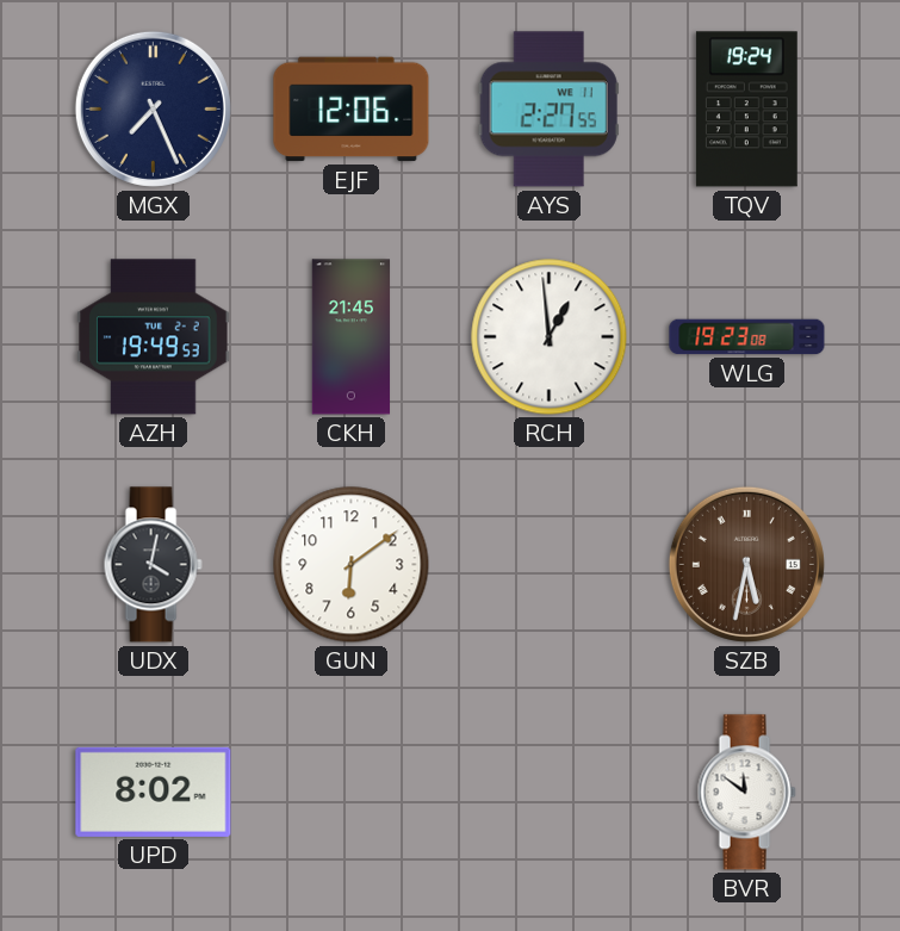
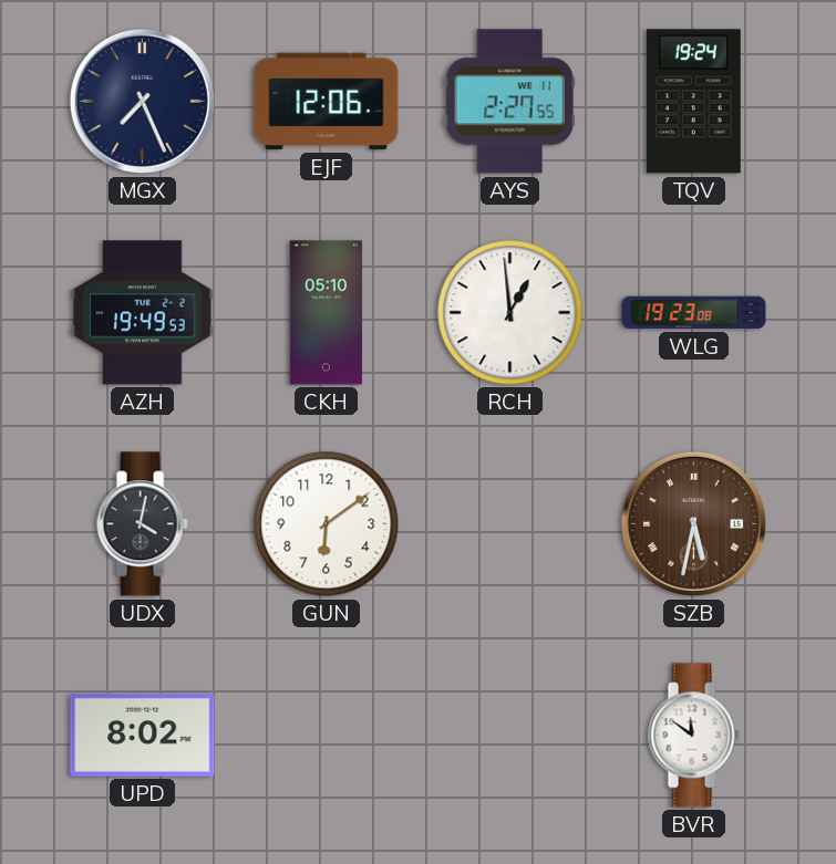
CKH: 21:45 -> 05:10 (327, 313)
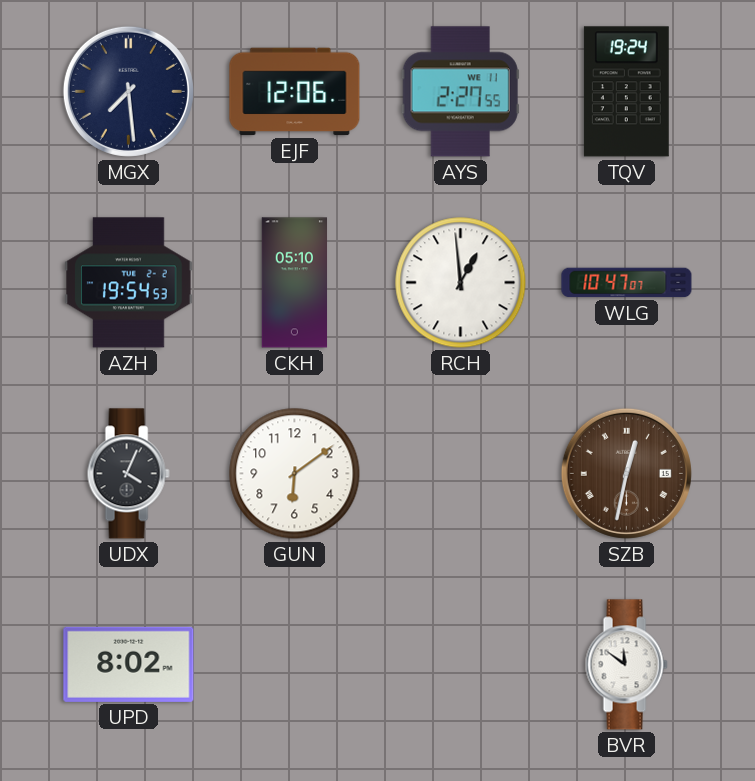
MGX: 7:26 -> 7:29 (128, 91)
AZH: 19:49 -> 19:54 (129, 283)
WLG: 19:23 -> 10:47 (627, 283)
UDX: 4:02 -> 4:04 (128, 474)
SZB: 5:32 -> 12:32 (626, 473)
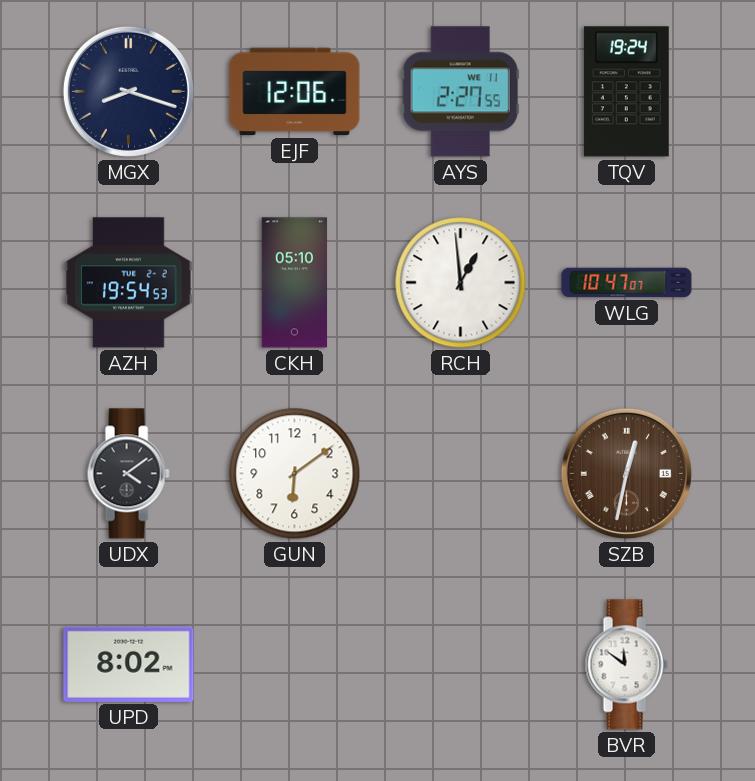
MGX: 7:29 -> 8:18 (128, 91)
UDX: 4:04 -> 4:09 (128, 474)
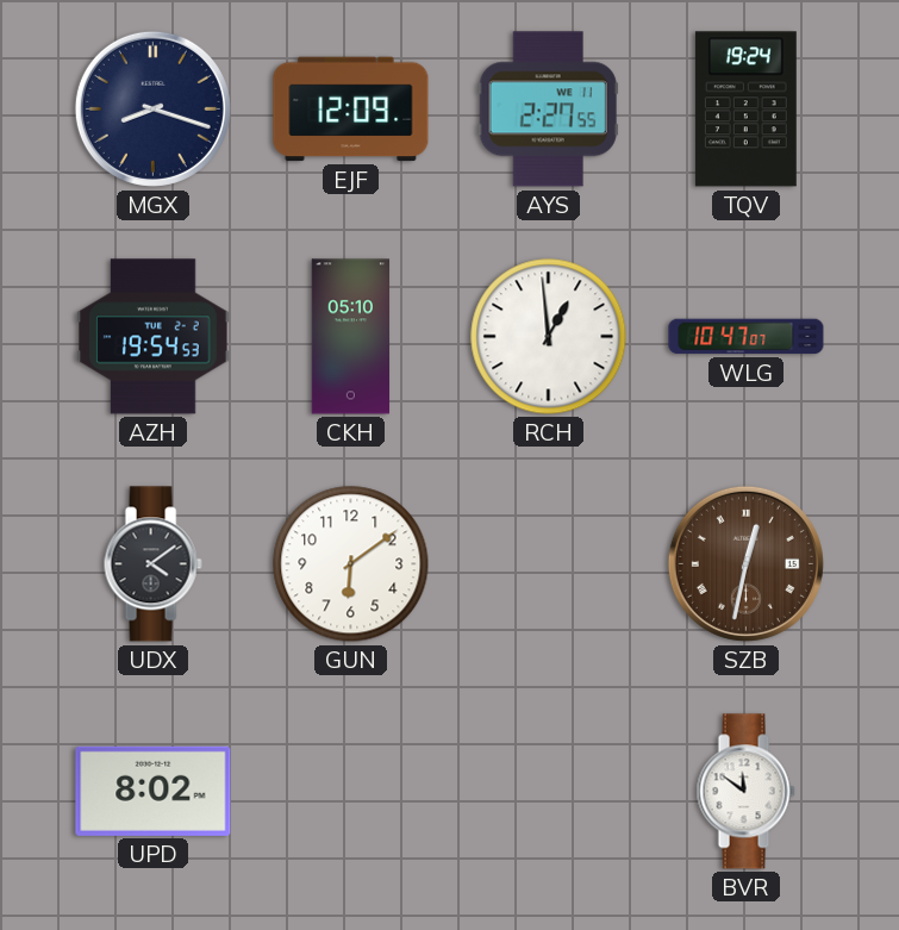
EJF: 12:06 -> 12:09 (351, 110)
